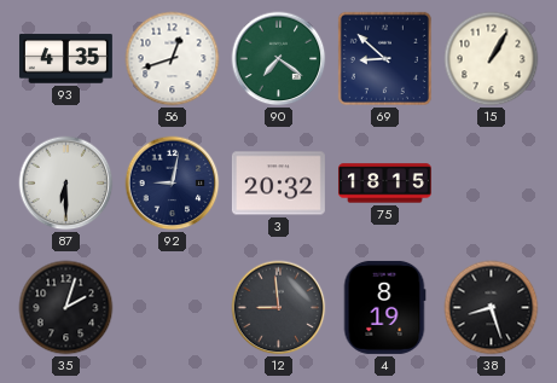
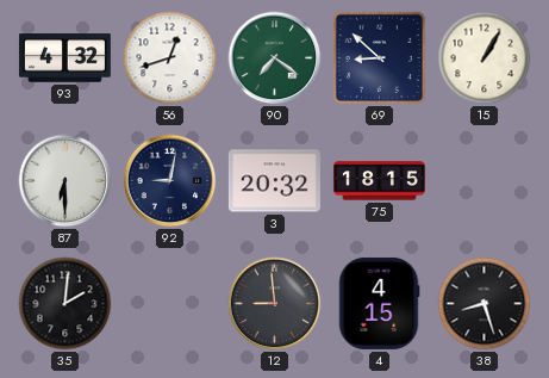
93: 4:35 -> 4:32 (64, 58)
35: 2:03 -> 2:01 (65, 304)
4: 8:19 -> 4:15 (379, 303)
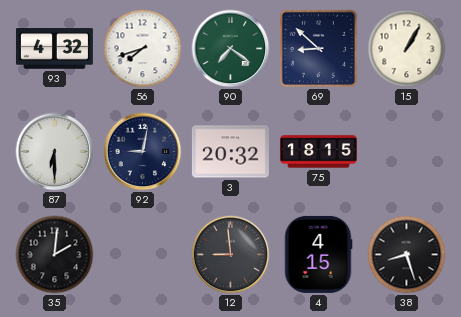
56: 12:42 -> 7:42 (143, 49)
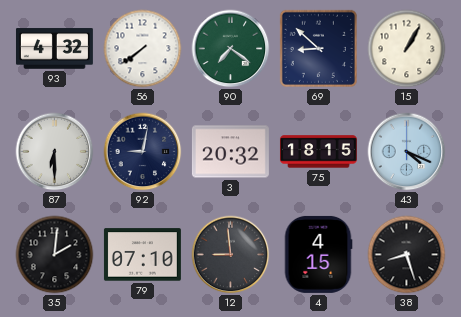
56: 7:42 -> 7:39 (143, 49)
43: none -> 4:19 (407, 152)
79: none -> 07:10 (142, 255)
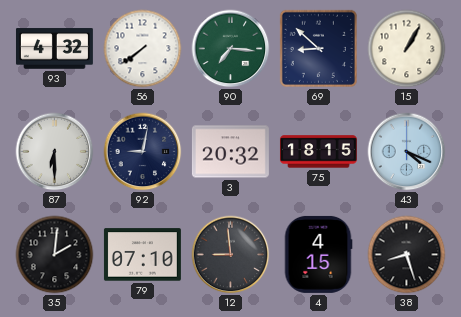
90: 7:21 -> 7:16 (231, 49)
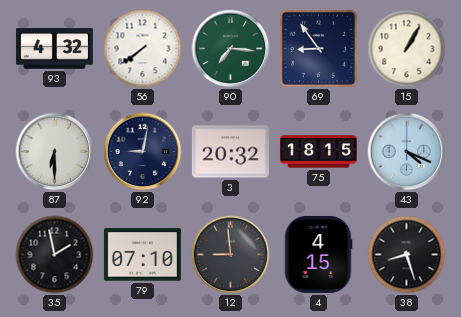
69: 8:52 -> 8:54 (318, 48)
35: 2:01 -> 1:58 (55, 255)
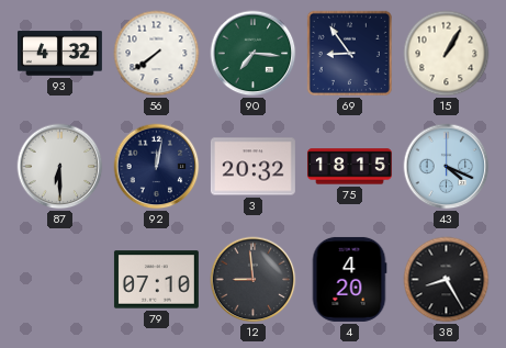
92: 9:02 -> 12:02 (157, 167)
35: 1:58 -> none (55, 255)
4: 4:15 -> 4:20 (349, 279)
38: 8:27 -> 8:25 (447, 280)
